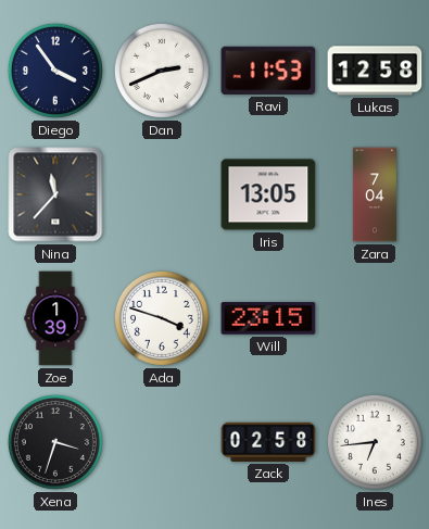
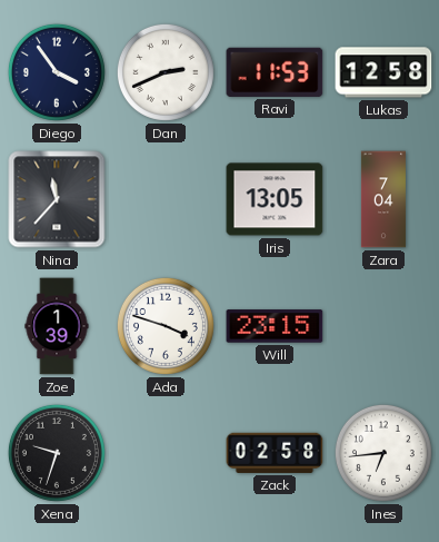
Xena: 3:33 -> 9:33 (57, 453)
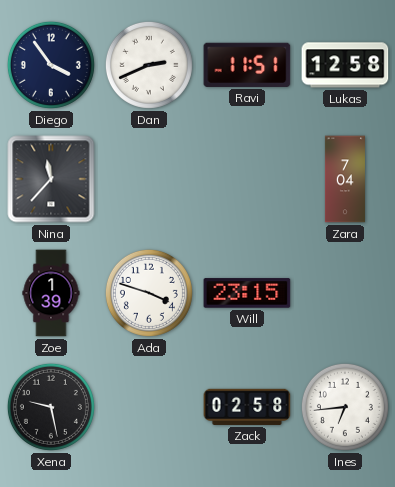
Ravi: 11:53 -> 11:51 (247, 65)
Iris: 13:05 -> none (275, 199)
Xena: 9:33 -> 9:28 (51, 407)
